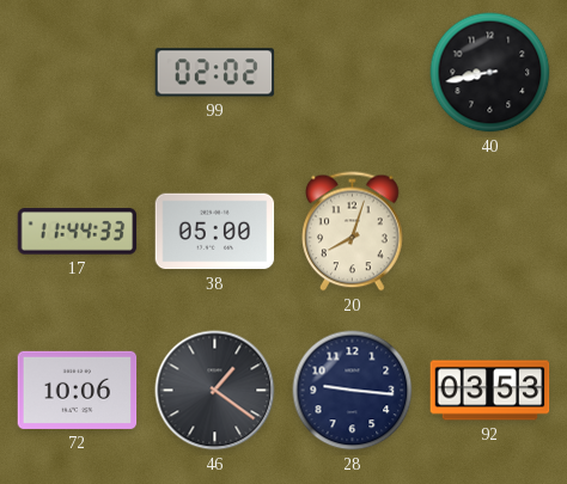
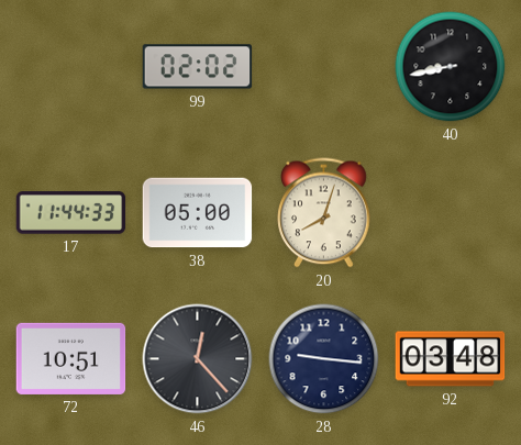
72: 10:06 -> 10:51 (71, 358)
46: 1:21 -> 12:23 (198, 359)
92: 03:53 -> 03:48 (451, 359)
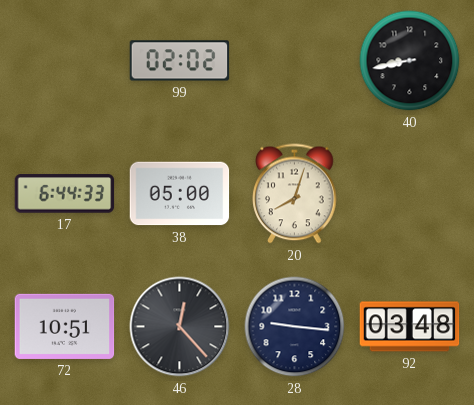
17: 11:44 -> 6:44 (65, 194)
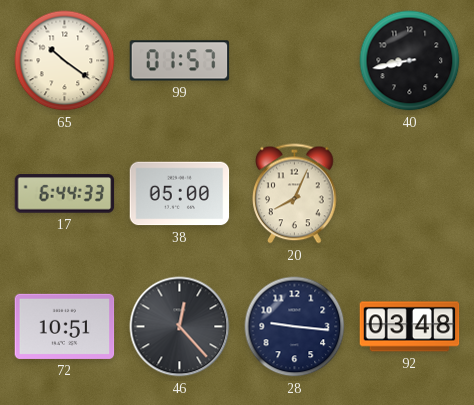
65: none -> 10:21 (65, 61)
99: 02:02 -> 01:57 (180, 61)
20: 8:03 -> 8:04 (295, 194)
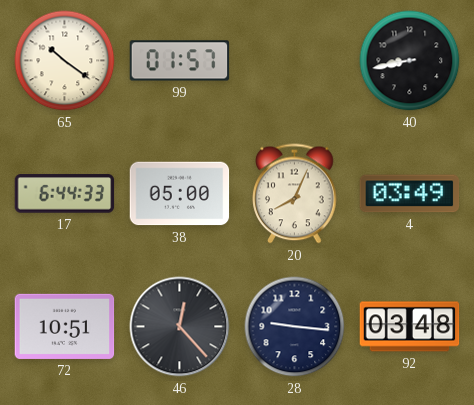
4: none -> 03:49 (410, 194)
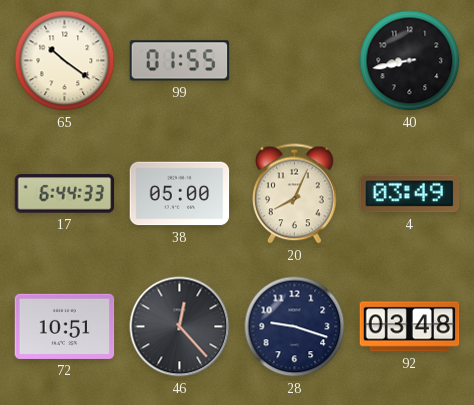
99: 01:57 -> 01:55 (180, 61)
28: 9:16 -> 9:18 (295, 327)
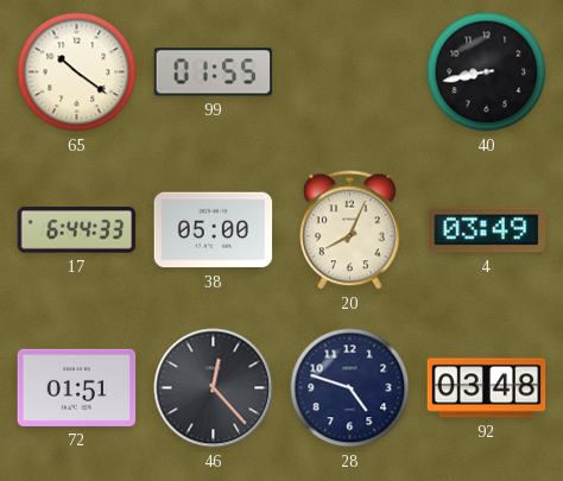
72: 10:51 -> 01:51 (77, 387)
28: 9:18 -> 4:48 (350, 388)
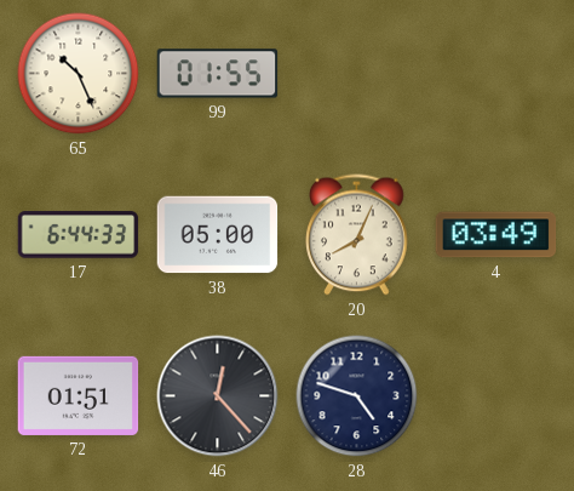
65: 10:21 -> 10:26 (79, 74)
40: 8:43 -> none (487, 72)
92: 03:48 -> none (487, 388)
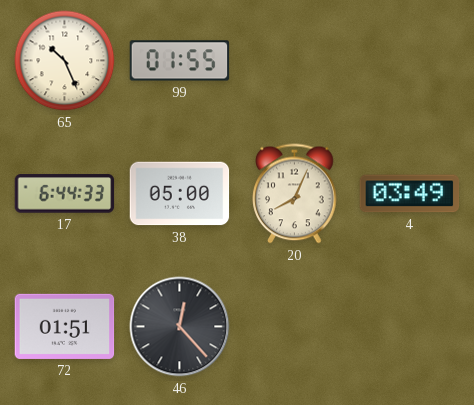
28: 4:48 -> none (357, 396)
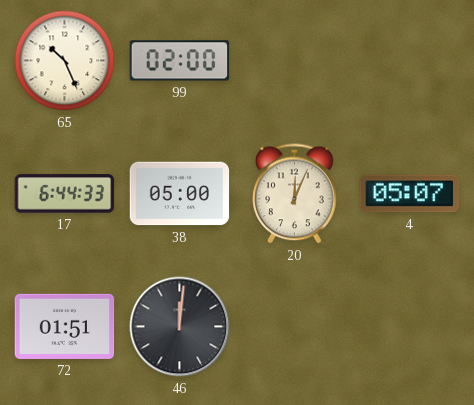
99: 01:55 -> 02:00 (180, 61)
20: 8:04 -> 12:04 (295, 194)
4: 03:49 -> 05:07 (410, 194)
46: 12:23 -> 12:01 (180, 327)
